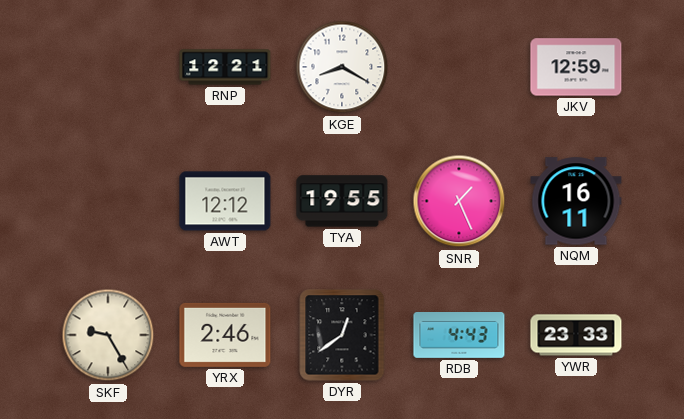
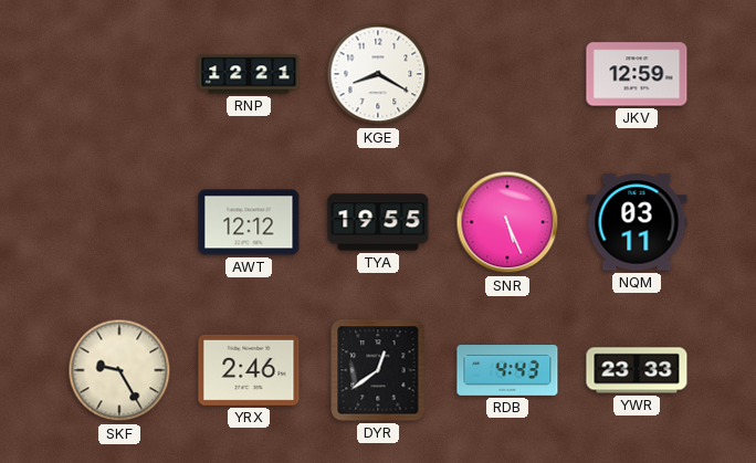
SNR: 1:26 -> 5:26 (507, 222)
NQM: 16:11 -> 03:11 (637, 222)
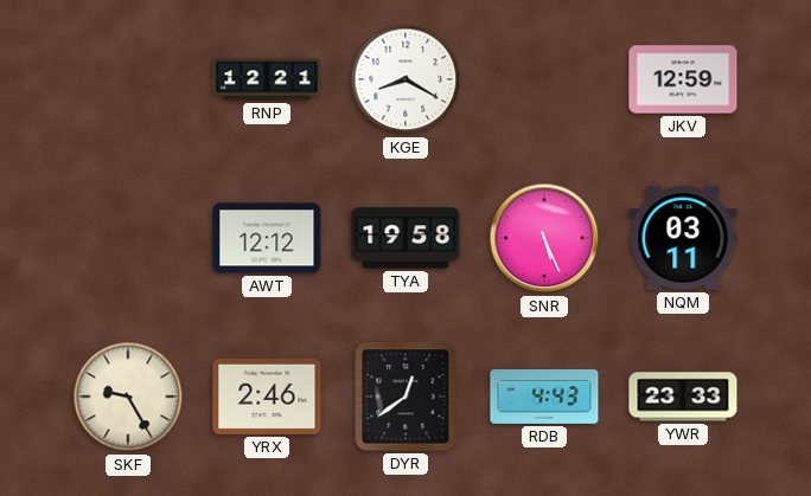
TYA: 19:55 -> 19:58 (405, 238)
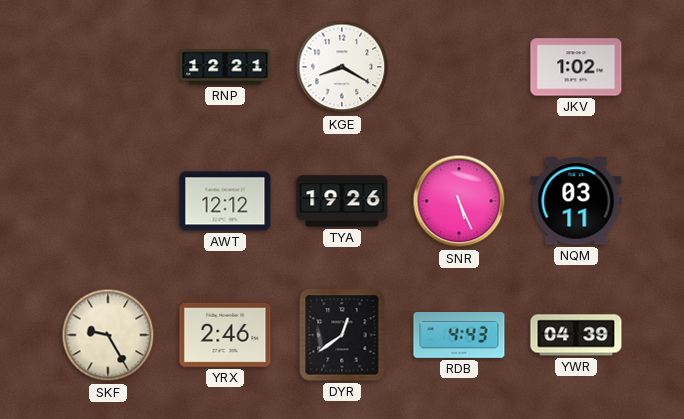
JKV: 12:59 -> 1:02 (576, 67)
TYA: 19:58 -> 19:26 (342, 201)
YWR: 23:33 -> 04:39 (576, 335)
